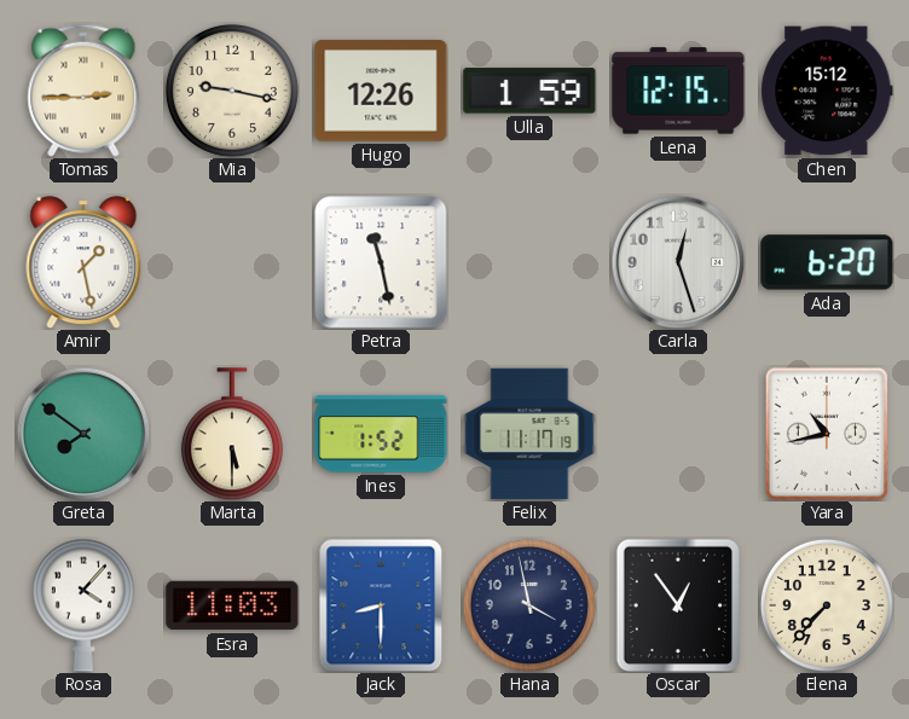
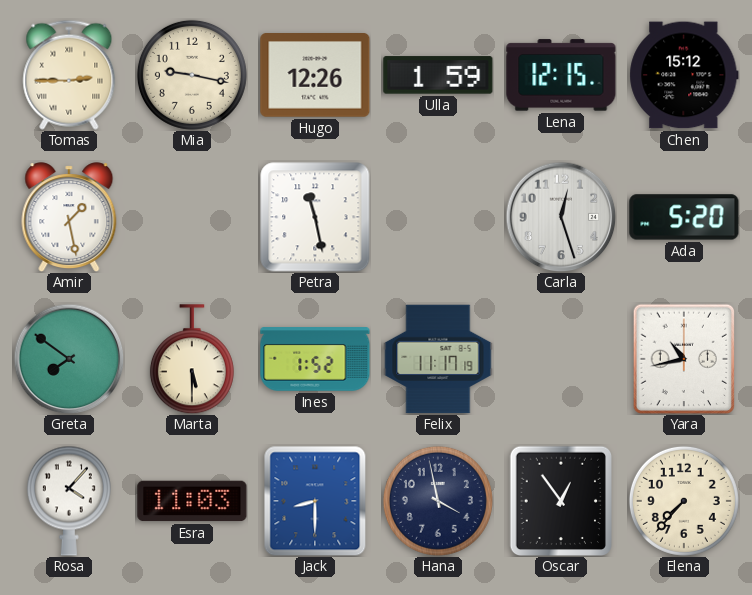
Ada: 6:20 -> 5:20 (684, 217)
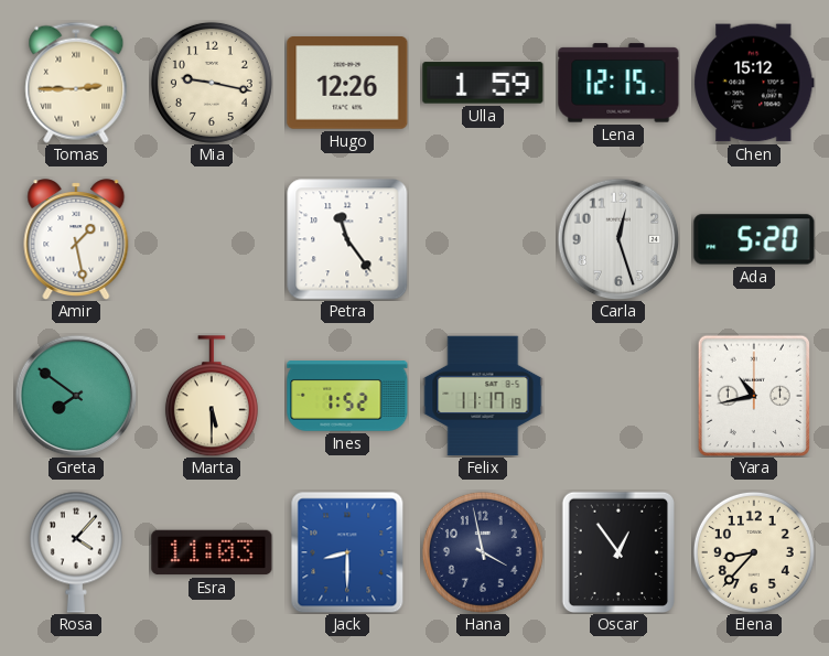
Petra: 11:28 -> 11:24 (347, 239)
Elena: 7:37 -> 8:37 (754, 552)
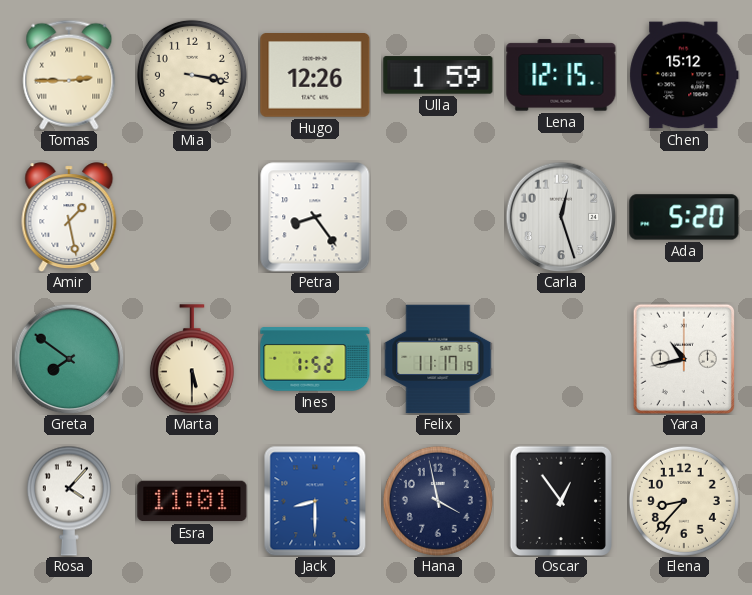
Mia: 9:17 -> 3:17 (192, 75)
Petra: 11:24 -> 8:24 (315, 217)
Esra: 11:03 -> 11:01 (192, 501)
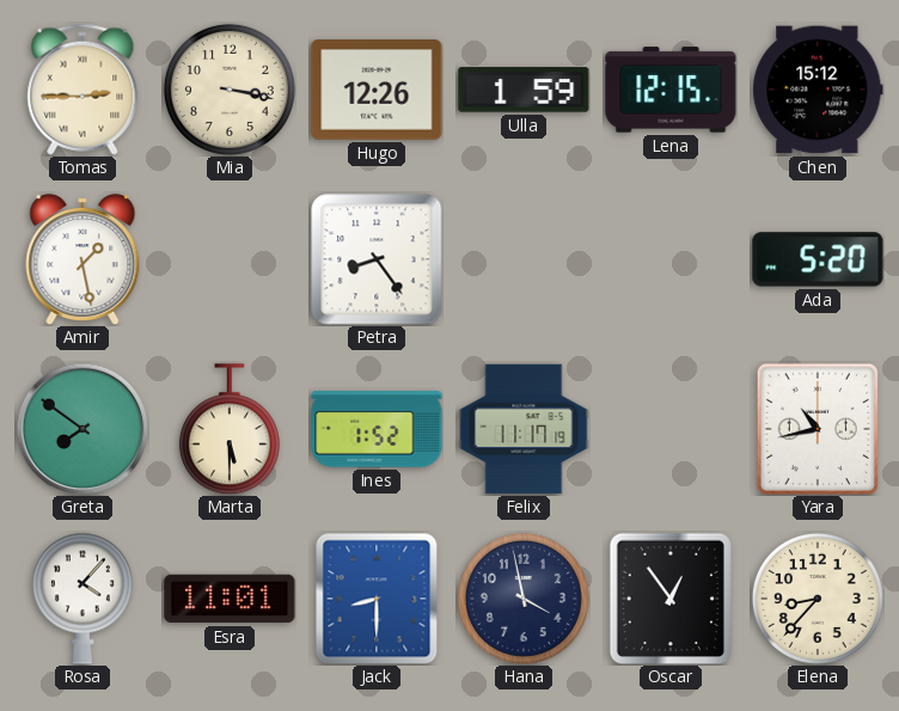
Carla: 12:27 -> none (561, 217)
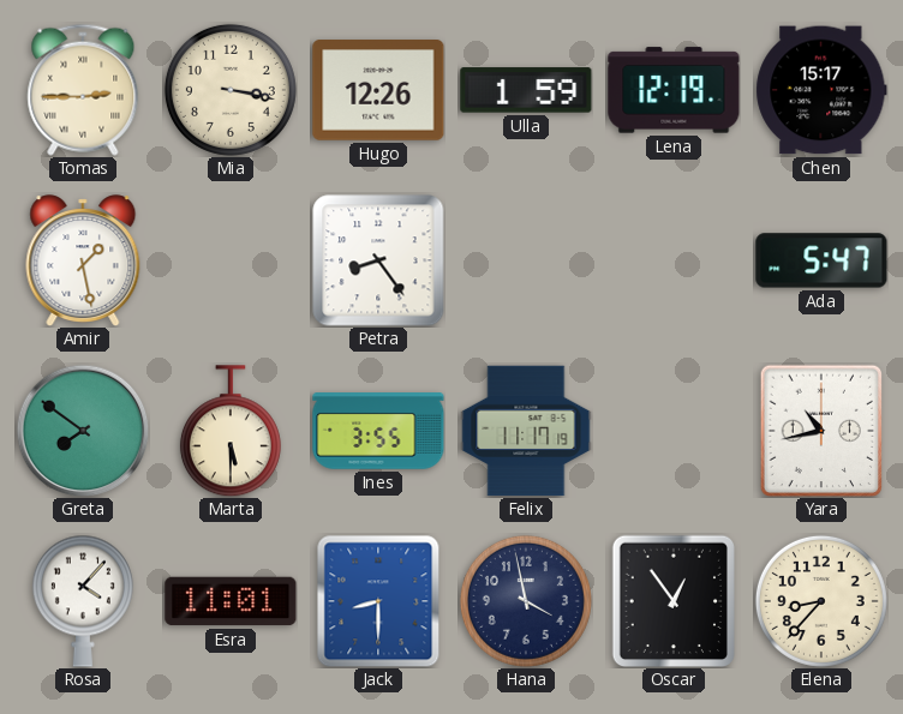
Lena: 12:15 -> 12:19 (674, 90)
Chen: 15:12 -> 15:17 (821, 90)
Ada: 5:20 -> 5:47 (821, 260)
Ines: 1:52 -> 3:55 (378, 431)
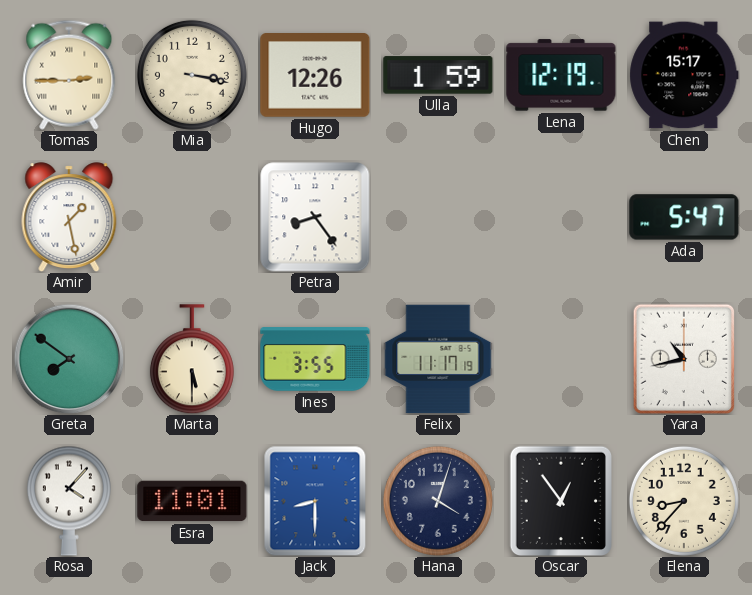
Hana: 3:58 -> 4:03 (438, 501)
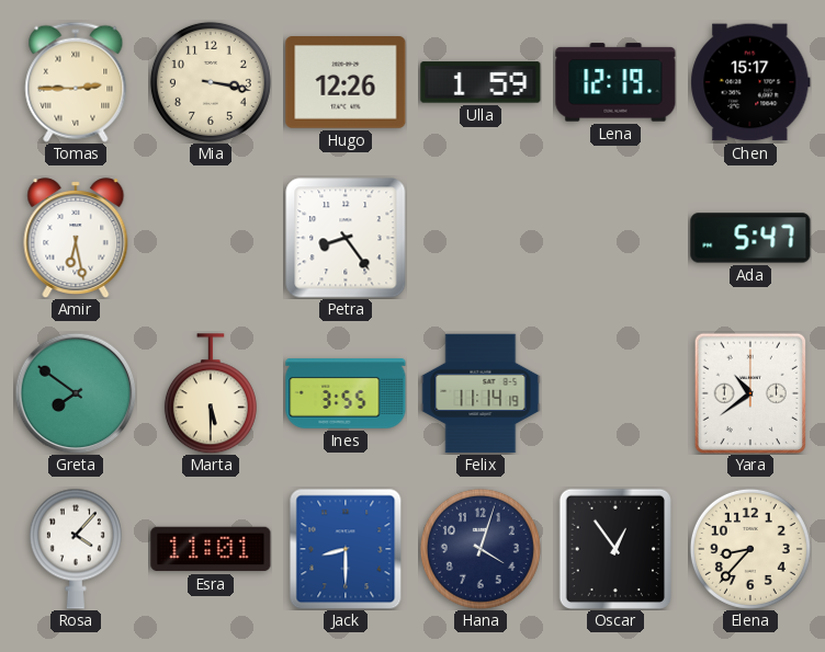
Amir: 1:28 -> 6:28 (76, 238)
Felix: 11:17 -> 11:14 (481, 393)
Yara: 10:43 -> 10:39 (749, 392)
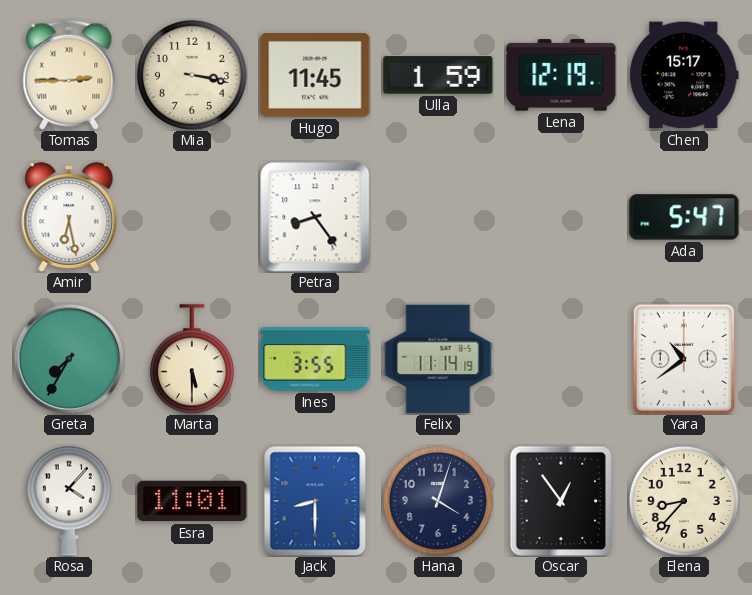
Hugo: 12:26 -> 11:45 (315, 75)
Greta: 7:51 -> 7:35 (69, 359)
